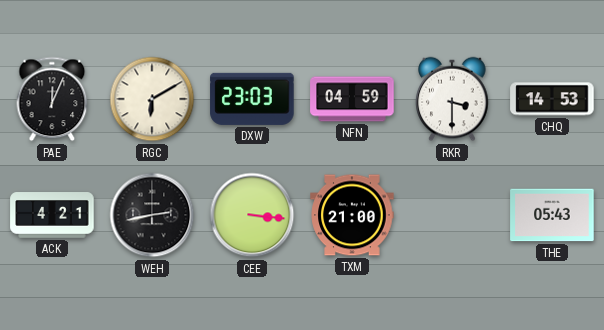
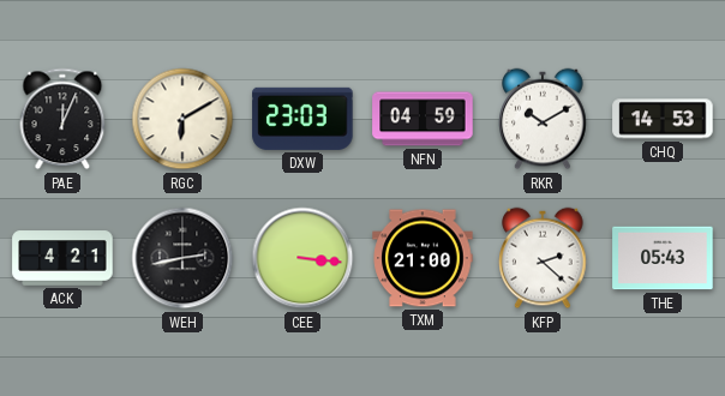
RKR: 3:30 -> 10:10 (543, 119)
KFP: none -> 2:22 (543, 258)
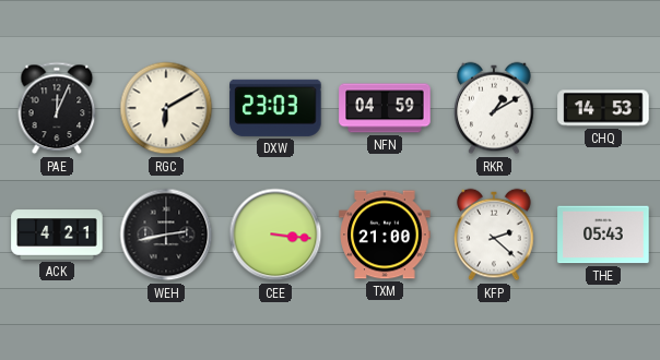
RKR: 10:10 -> 1:10 (494, 108)
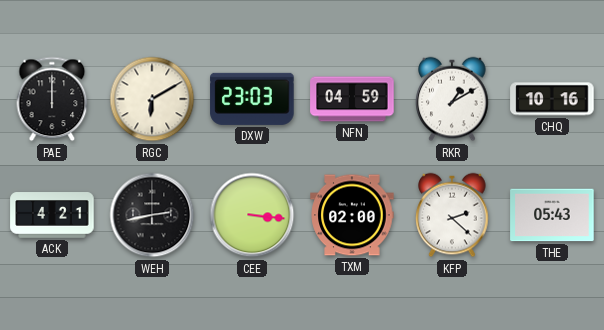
PAE: 12:04 -> 12:00 (52, 99)
CHQ: 14:53 -> 10:16 (552, 99)
TXM: 21:00 -> 02:00 (352, 215)
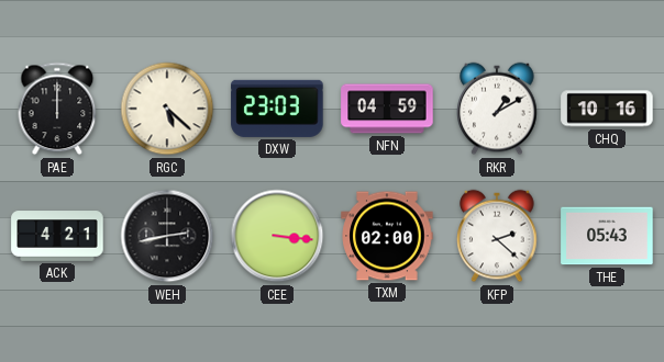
RGC: 6:10 -> 5:22 (167, 109)
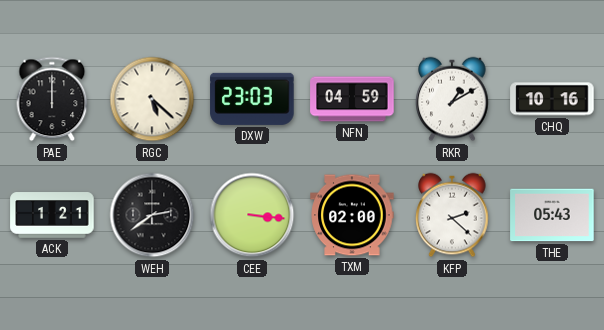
ACK: 4:21 -> 1:21 (52, 215)
WEH: 2:43 -> 2:39 (152, 215)
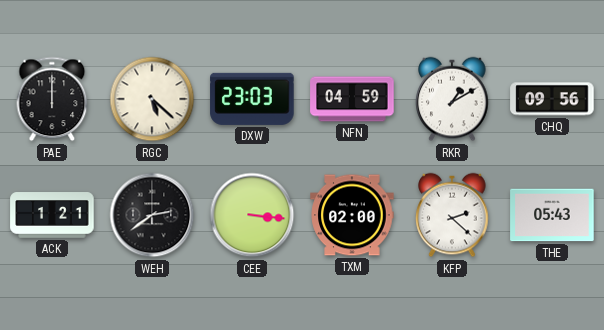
CHQ: 10:16 -> 09:56 (552, 99)
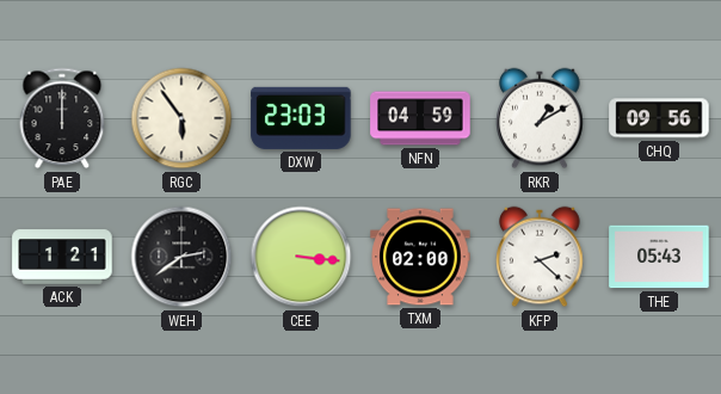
RGC: 5:22 -> 5:54 (181, 118)
